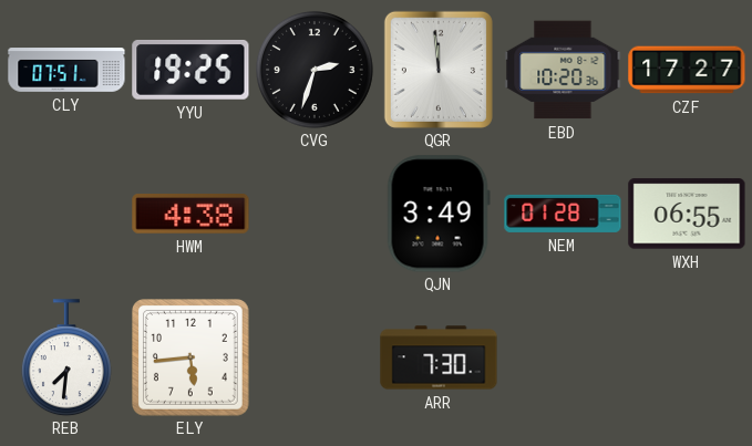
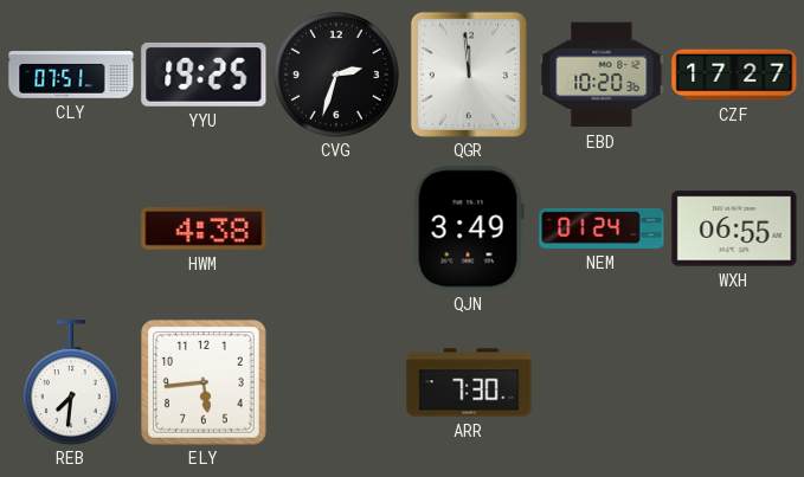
NEM: 01:28 -> 01:24 (602, 228)
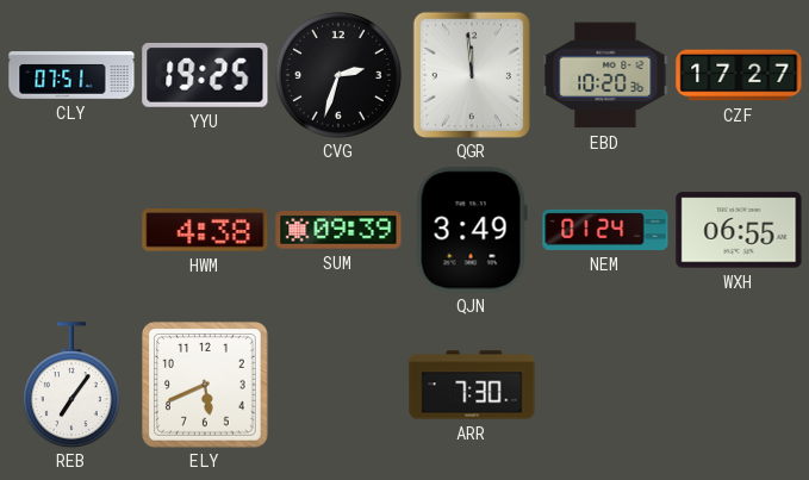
SUM: none -> 09:39 (338, 230)
REB: 7:31 -> 7:06 (71, 385)
ELY: 5:44 -> 5:41 (206, 386)
